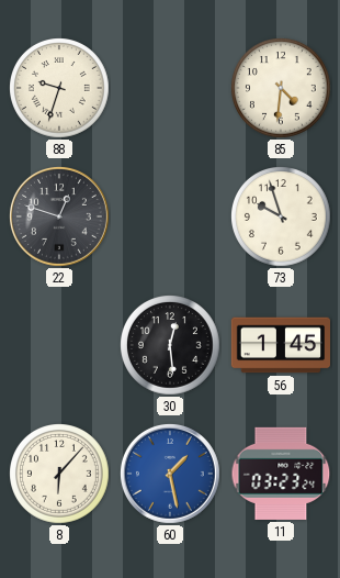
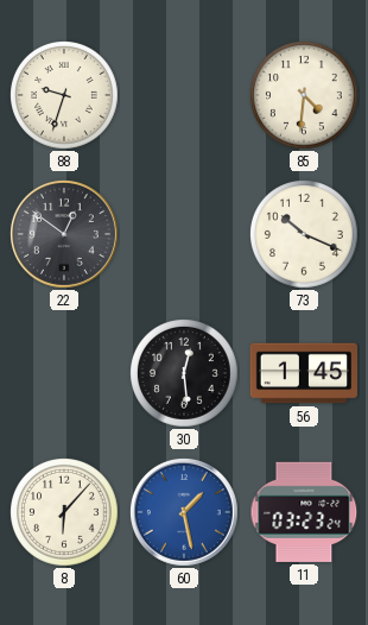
22: 12:48 -> 12:51 (64, 234)
73: 9:57 -> 10:19 (305, 235)
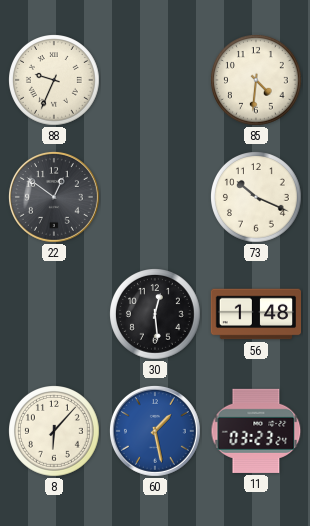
88: 9:33 -> 9:34 (55, 81)
56: 1:45 -> 1:48 (255, 314)
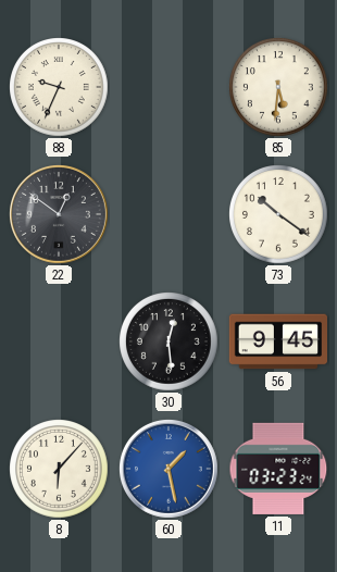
85: 4:31 -> 5:31 (279, 88)
73: 10:19 -> 10:21 (279, 215)
56: 1:48 -> 9:45 (277, 341)
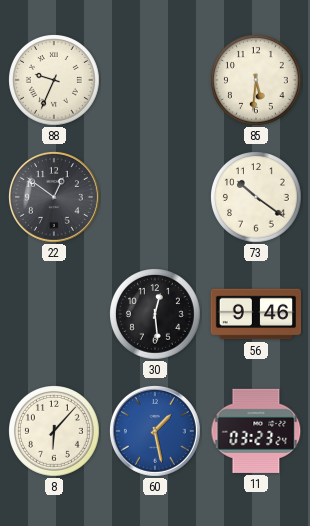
56: 9:45 -> 9:46 (255, 314)
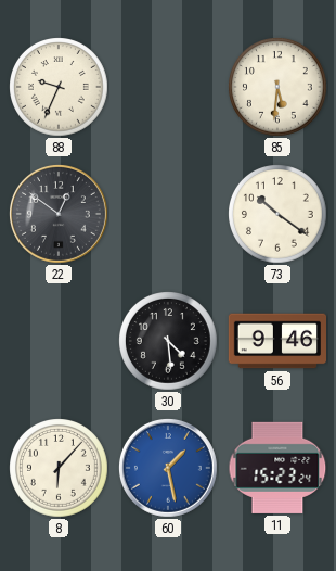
30: 12:29 -> 4:29 (169, 342)
11: 03:23 -> 15:23 (277, 468)
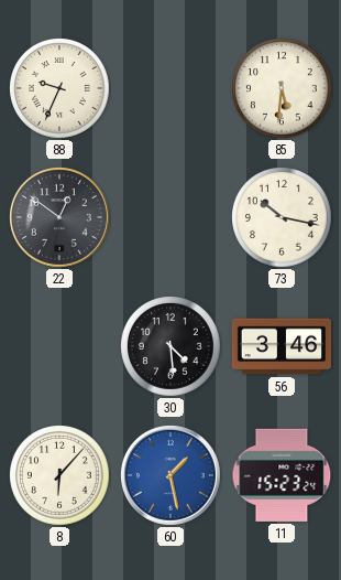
73: 10:21 -> 10:17 (283, 218)
56: 9:46 -> 3:46 (280, 346)
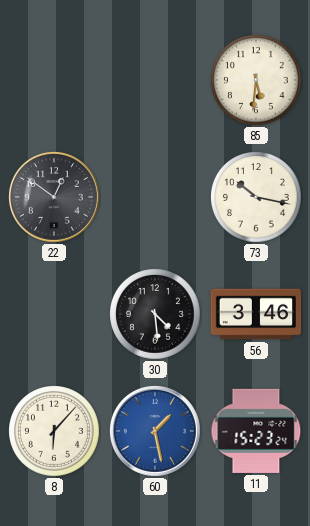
88: 9:34 -> none (61, 89)
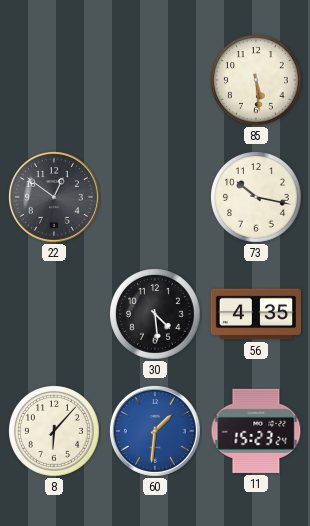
85: 5:31 -> 5:29 (257, 81)
56: 3:46 -> 4:35 (255, 314)
60: 1:28 -> 1:31 (155, 431)
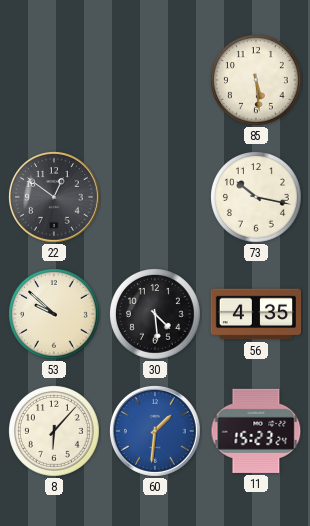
53: none -> 9:52 (55, 315)
